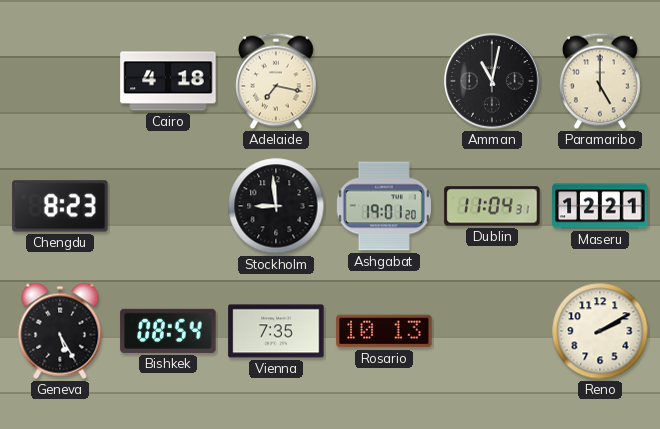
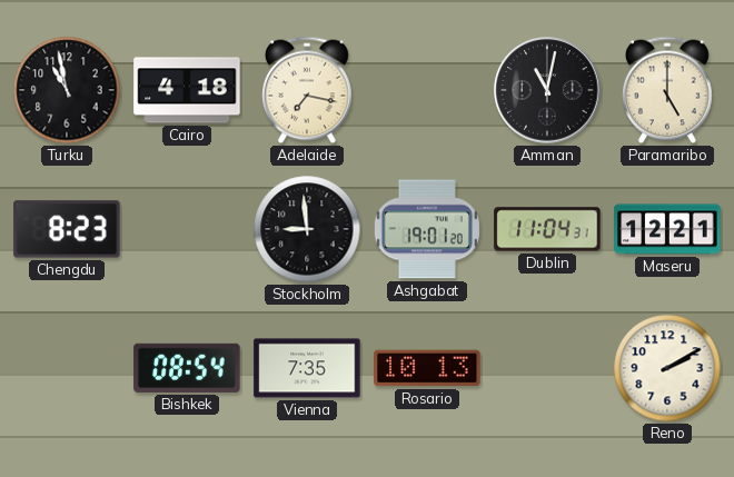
Turku: none -> 10:58 (67, 90)
Geneva: 5:25 -> none (60, 331)
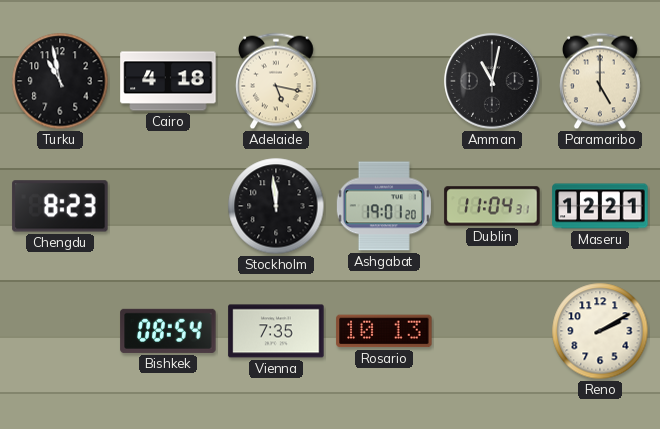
Adelaide: 7:17 -> 5:17 (277, 81)
Stockholm: 8:59 -> 11:59 (276, 206)
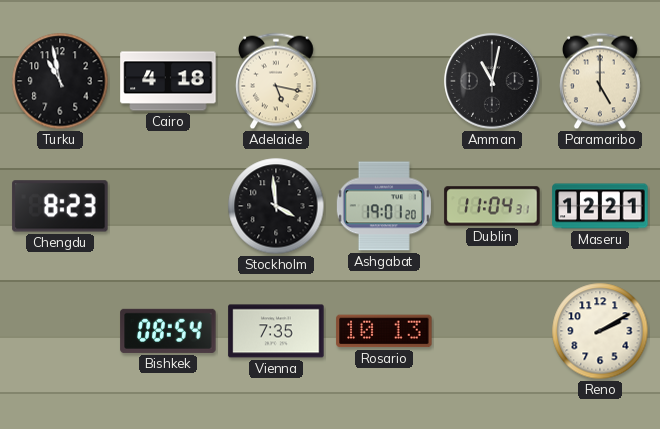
Stockholm: 11:59 -> 3:59 (276, 206)
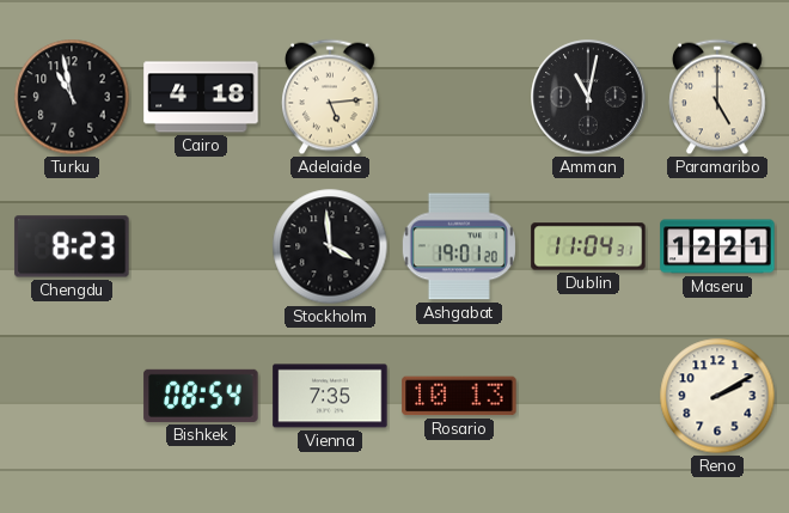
Adelaide: 5:17 -> 5:14 (331, 97)
